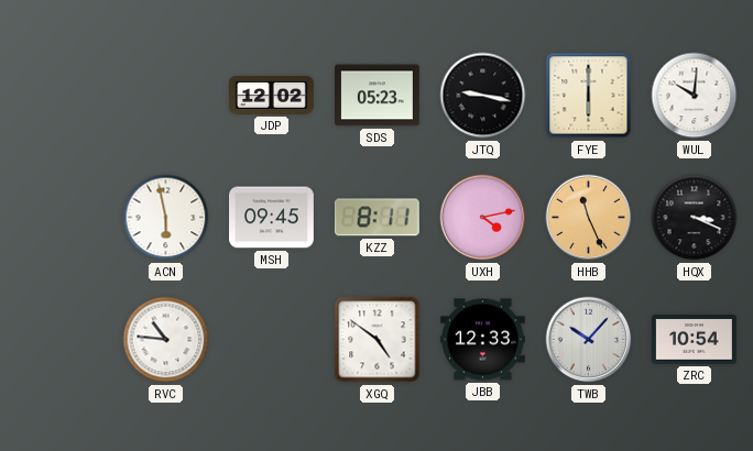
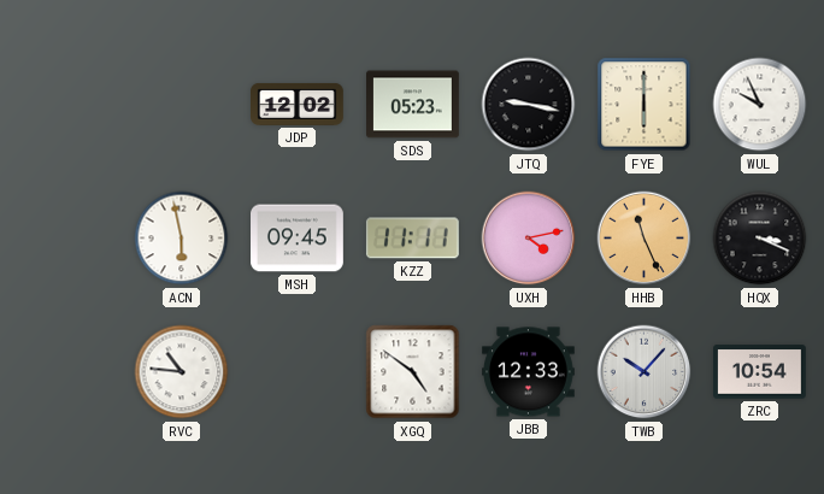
WUL: 10:01 -> 9:56 (760, 105)
KZZ: 8:11 -> 11:11 (412, 239)
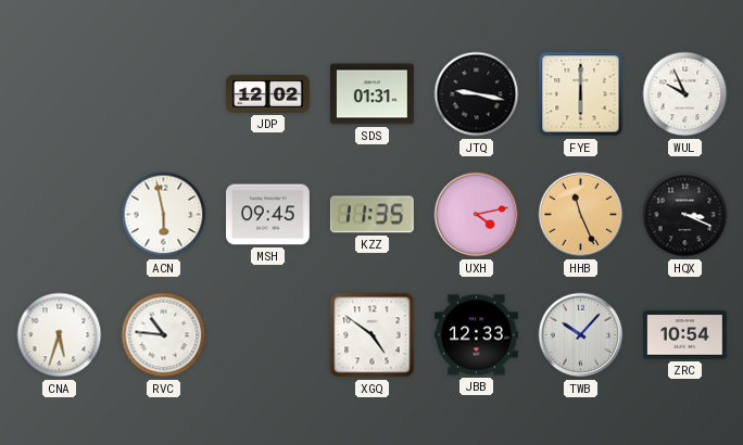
SDS: 05:23 -> 01:31 (373, 94)
KZZ: 11:11 -> 11:35 (371, 215)
CNA: none -> 5:33 (60, 335)
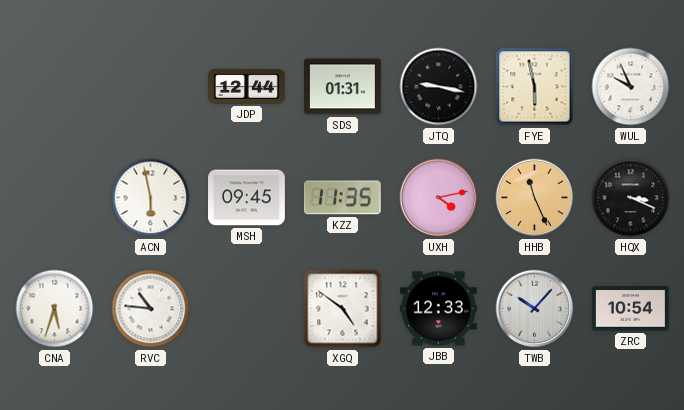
JDP: 12:02 -> 12:44 (247, 86)
FYE: 6:00 -> 5:58 (535, 87)
